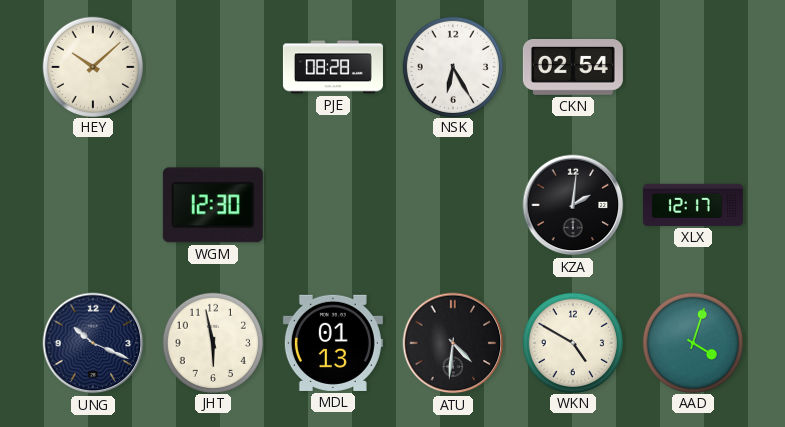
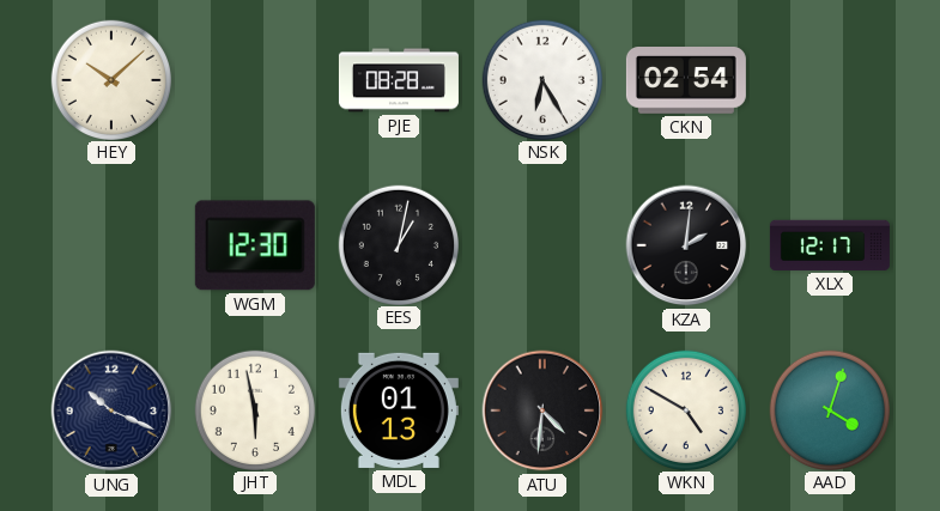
EES: none -> 1:02 (398, 244)
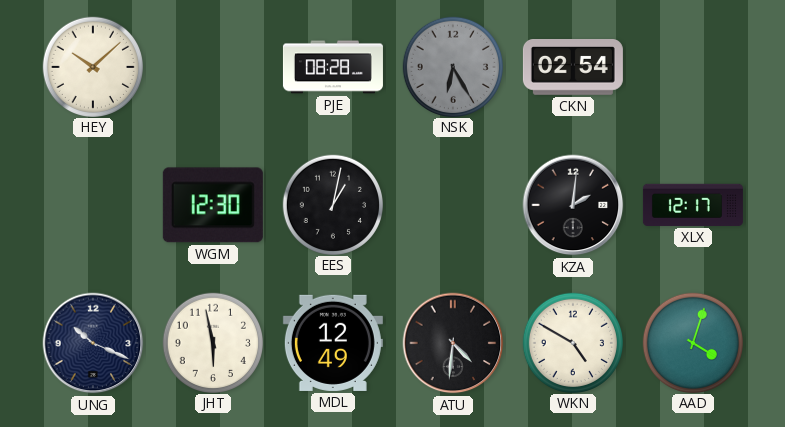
NSK dial: white -> grey (452, 66)
MDL: 01:13 -> 12:49 (333, 343)
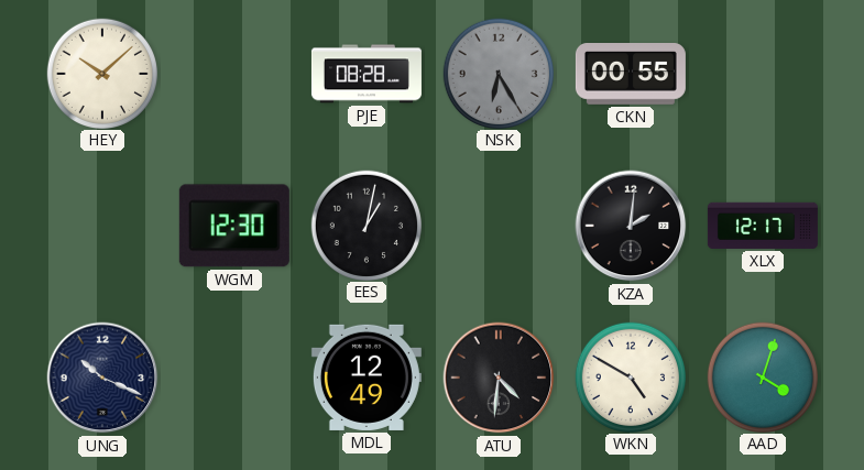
CKN: 02:54 -> 00:55 (631, 75)
JHT: 5:58 -> none (212, 342)
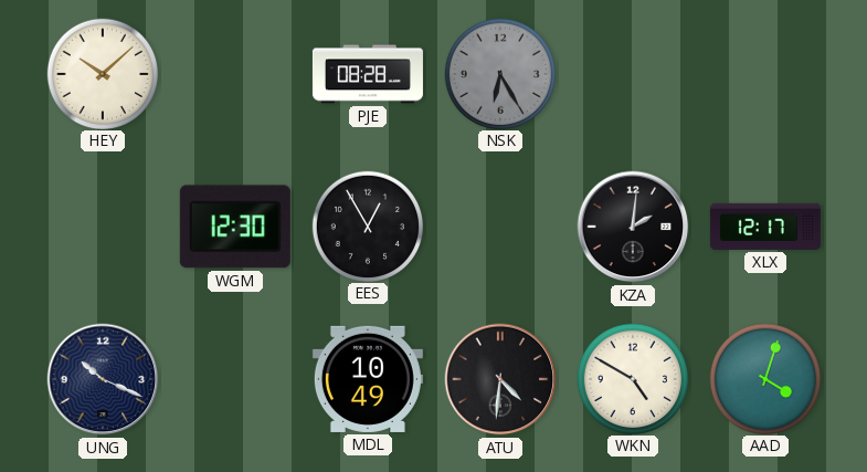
CKN: 00:55 -> none (631, 75)
EES: 1:02 -> 12:55 (367, 225)
MDL: 12:49 -> 10:49 (368, 379)
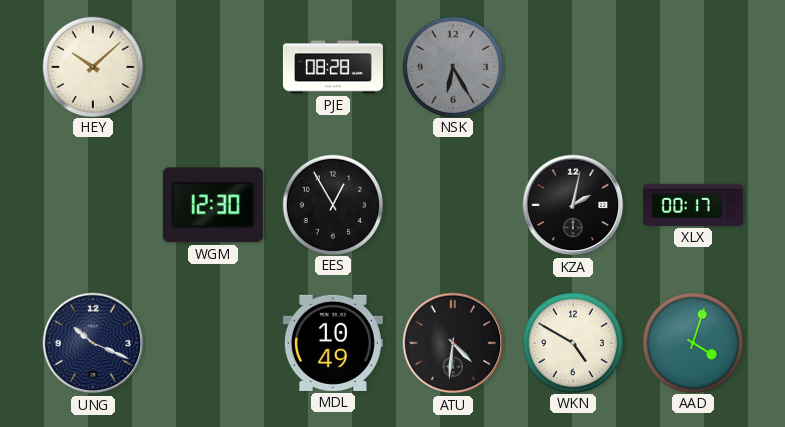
KZA: 2:01 -> 2:02 (573, 205)
XLX: 12:17 -> 00:17 (693, 205)
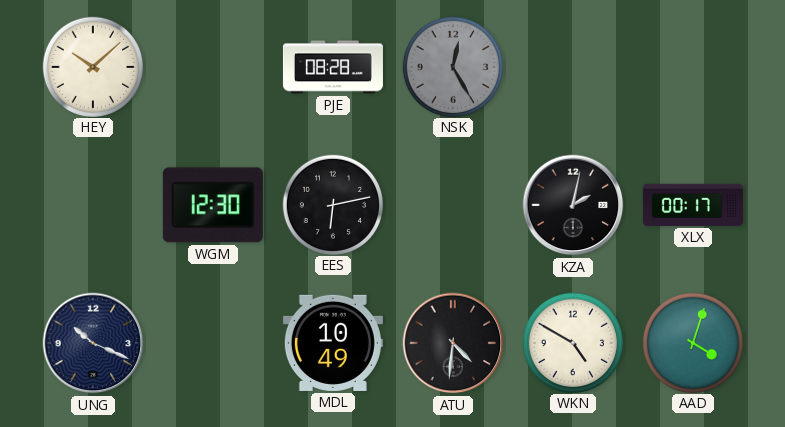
NSK: 6:25 -> 12:25 (452, 66)
EES: 12:55 -> 6:13 (332, 204)
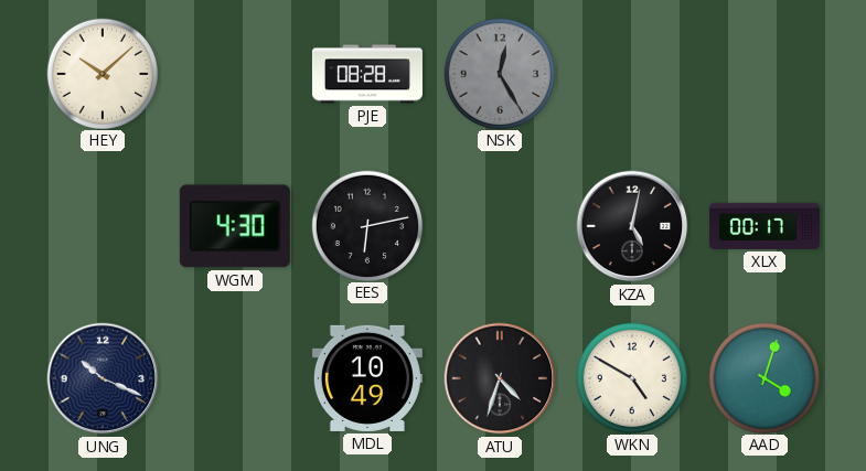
WGM: 12:30 -> 4:30 (235, 226)
KZA: 2:02 -> 5:02 (632, 226)
ATU: 4:31 -> 4:33 (500, 378)
